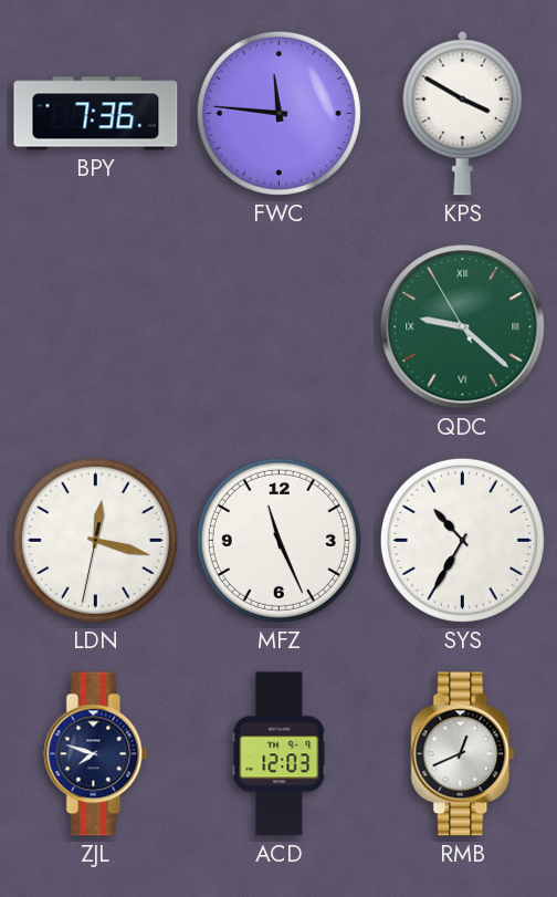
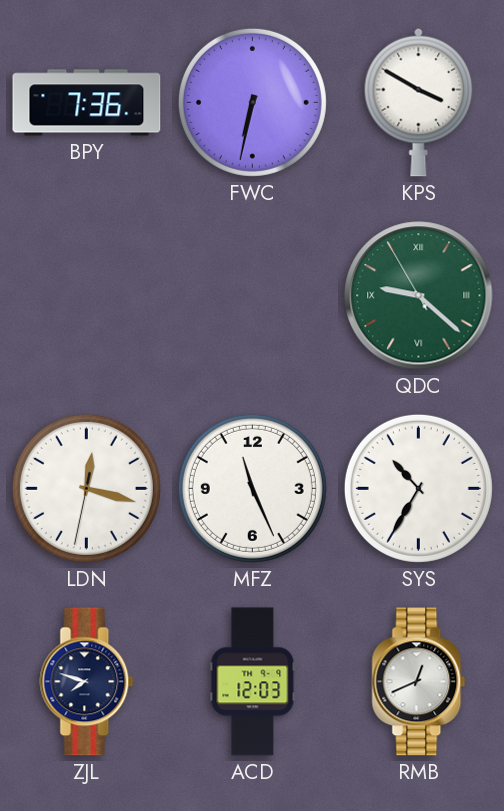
FWC: 11:46 -> 6:32 (252, 102)
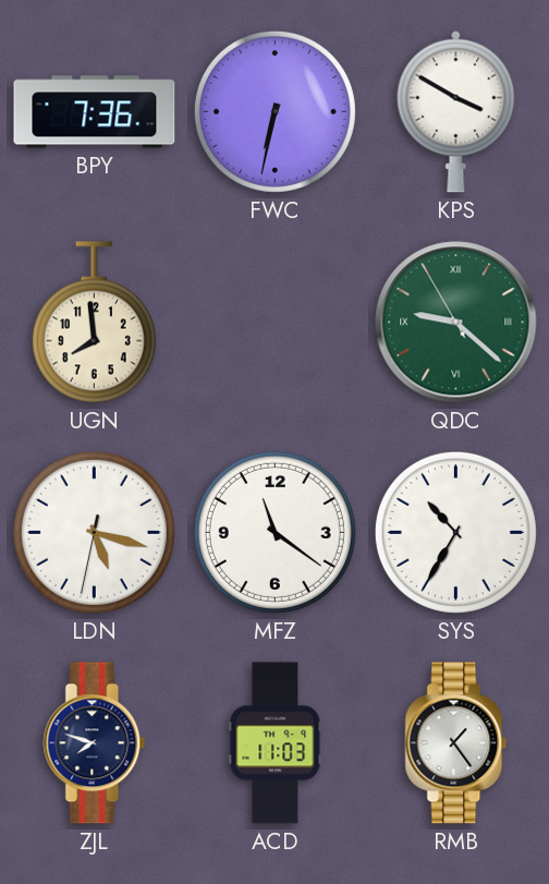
UGN: none -> 7:59 (94, 323)
LDN: 12:17 -> 5:17 (94, 532)
MFZ: 11:26 -> 11:21 (274, 532)
ACD: 12:03 -> 11:03 (276, 743)
RMB: 12:41 -> 1:24 (456, 743)
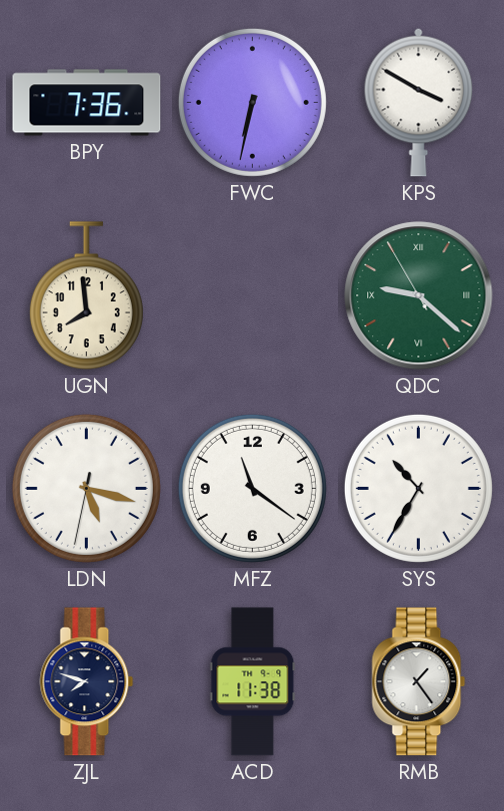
ACD: 11:03 -> 11:38 (253, 682)
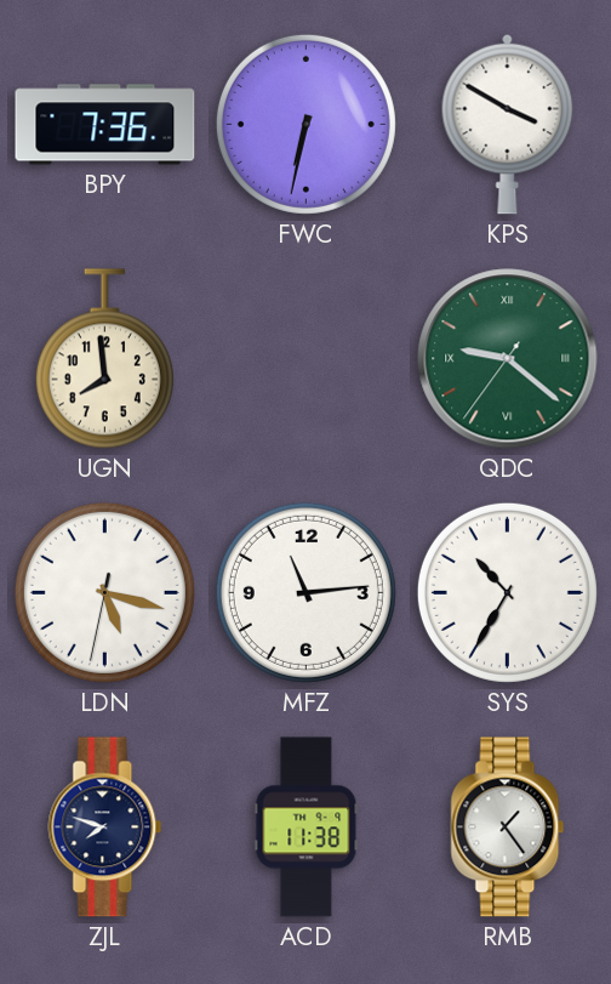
QDC: 9:21:55 -> 9:21:36 (508, 359)
MFZ: 11:21 -> 11:14 (305, 592)
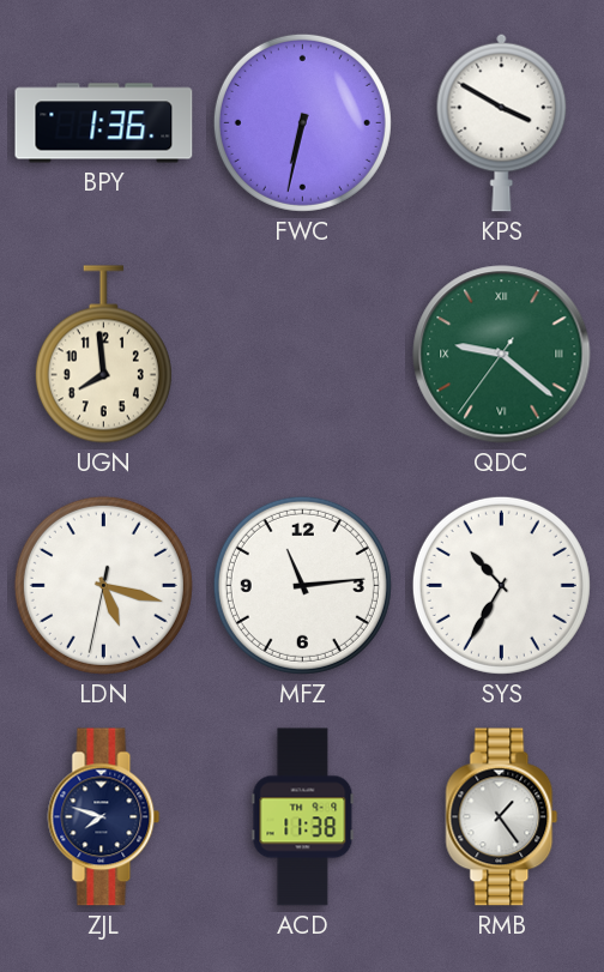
BPY: 7:36 -> 1:36 (104, 123)
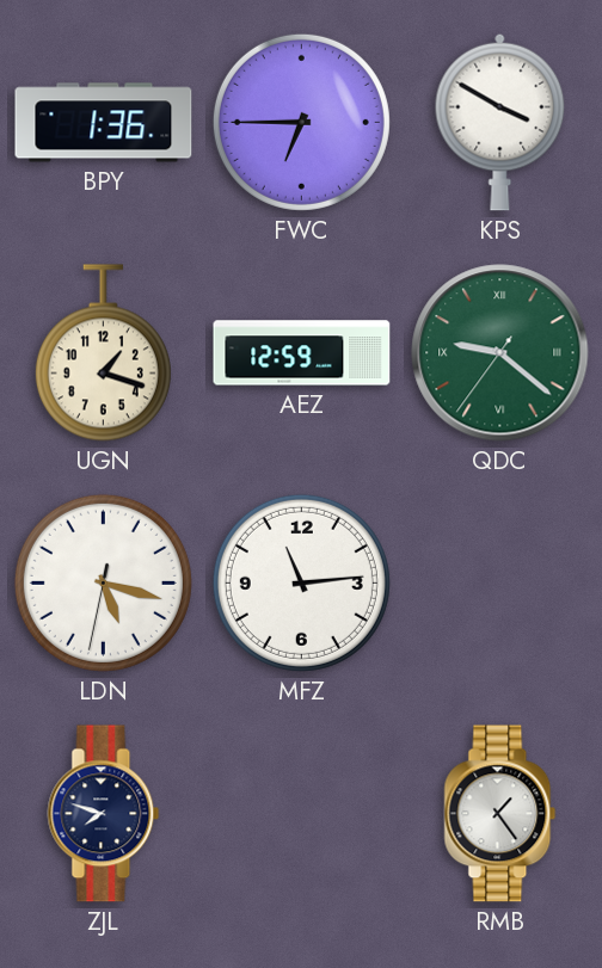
FWC: 6:32 -> 6:45 (301, 122)
UGN: 7:59 -> 1:18 (103, 353)
AEZ: none -> 12:59 (302, 353)
SYS: 10:35 -> none (501, 585)
ACD: 11:38 -> none (303, 817)
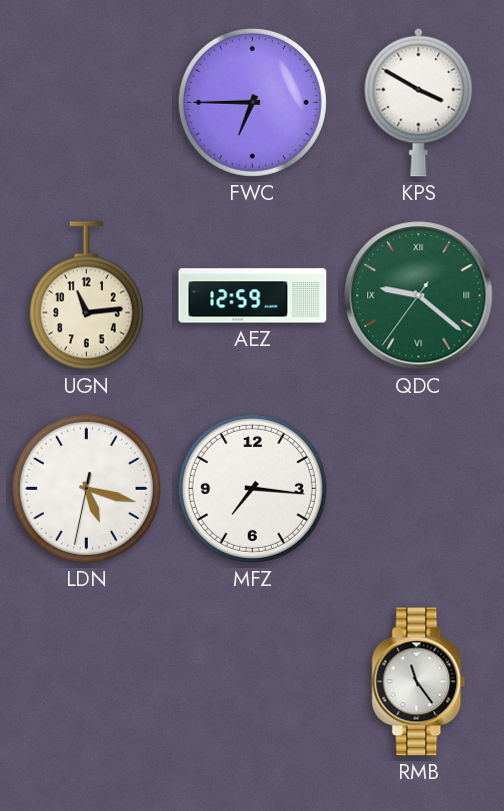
BPY: 1:36 -> none (104, 123)
UGN: 1:18 -> 11:14 (86, 296)
MFZ: 11:14 -> 7:16 (252, 488)
ZJL: 7:48 -> none (104, 814)
RMB: 1:24 -> 11:24 (419, 682)
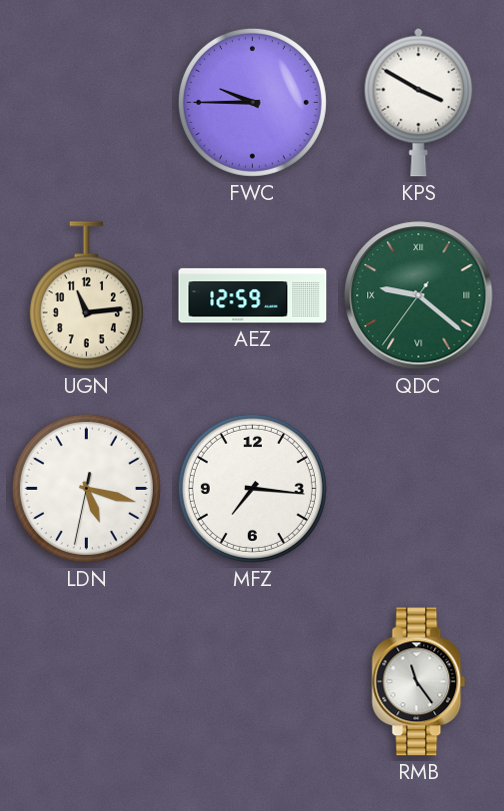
FWC: 6:45 -> 9:45 (252, 102)
